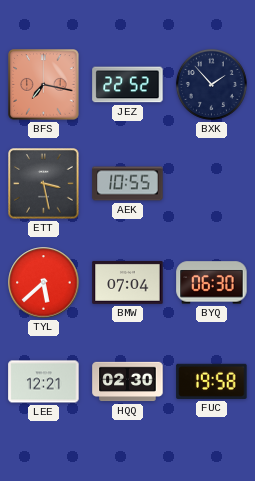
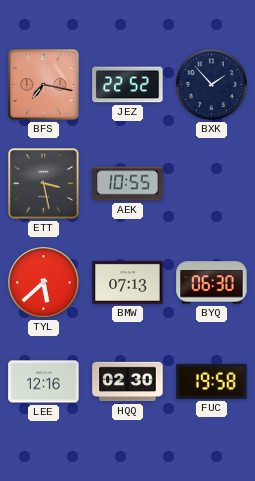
BMW: 07:04 -> 07:13 (128, 282)
LEE: 12:21 -> 12:16 (44, 382)
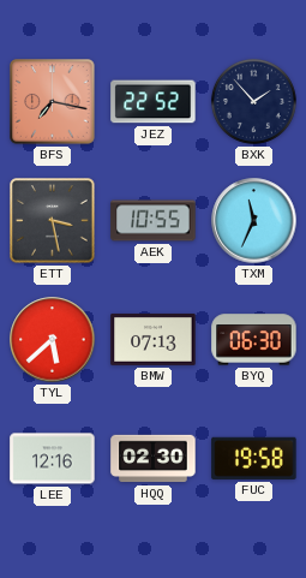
TXM: none -> 11:34 (254, 221)
